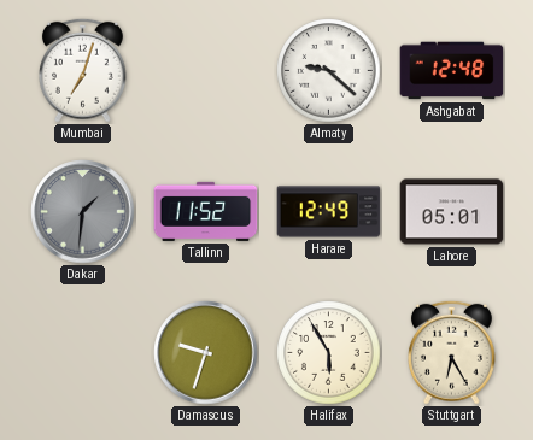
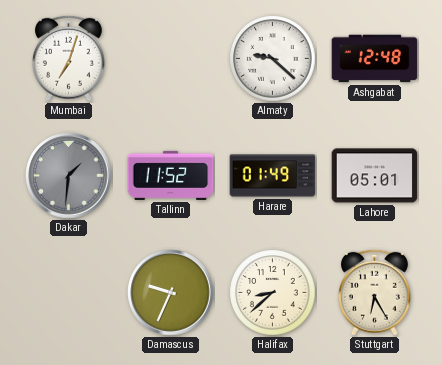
Harare: 12:49 -> 01:49 (273, 176)
Damascus: 9:33 -> 9:34 (171, 293)
Halifax: 5:55 -> 8:38 (273, 293)
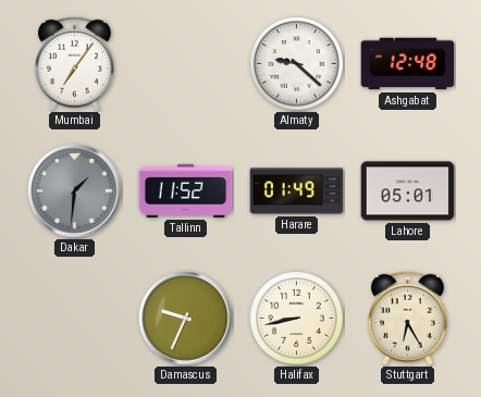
Mumbai: 7:03 -> 7:06 (74, 63)
Halifax: 8:38 -> 8:43 (297, 319)
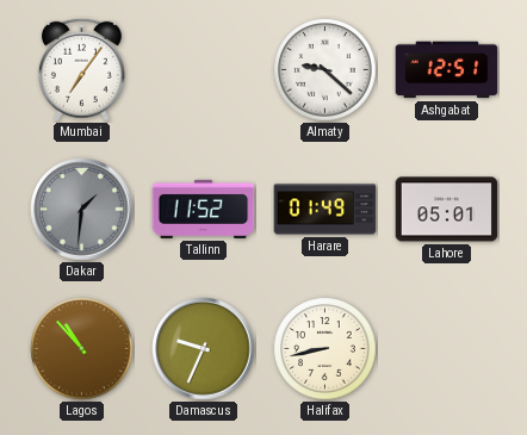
Ashgabat: 12:48 -> 12:51 (447, 70)
Lagos: none -> 10:53 (82, 349)
Stuttgart: 6:25 -> none (407, 318)
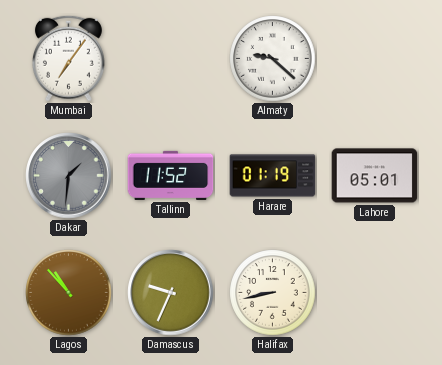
Ashgabat: 12:51 -> none (447, 70)
Harare: 01:49 -> 01:19 (273, 176)
